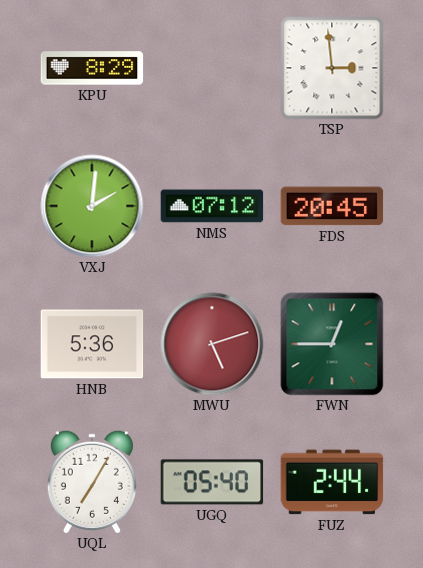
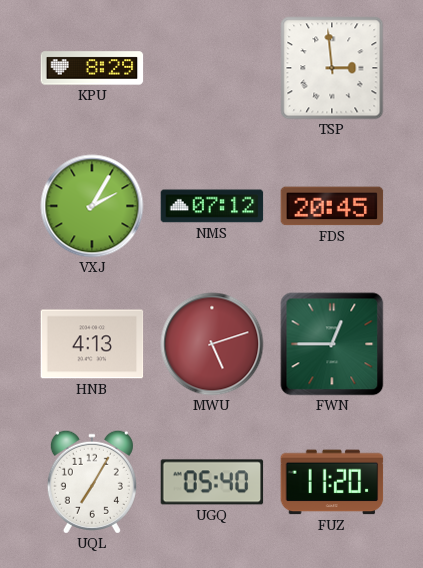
VXJ: 2:01 -> 2:05 (92, 206)
HNB: 5:36 -> 4:13 (92, 344)
FUZ: 2:44 -> 11:20 (332, 482)
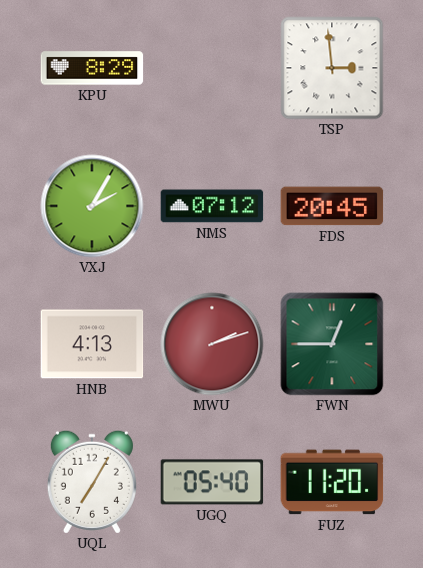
MWU: 5:12 -> 2:12 (212, 344)
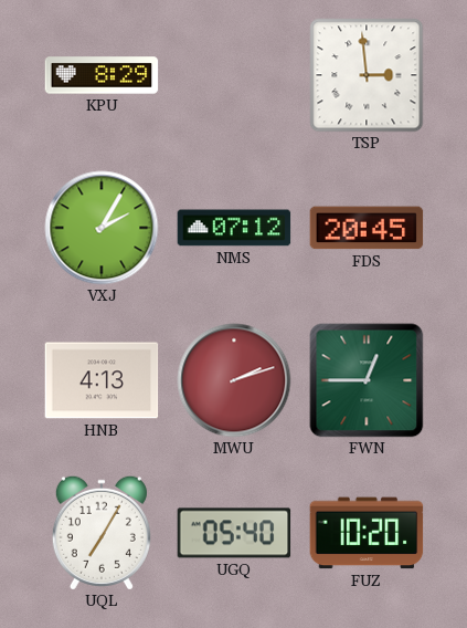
FUZ: 11:20 -> 10:20 (367, 533)
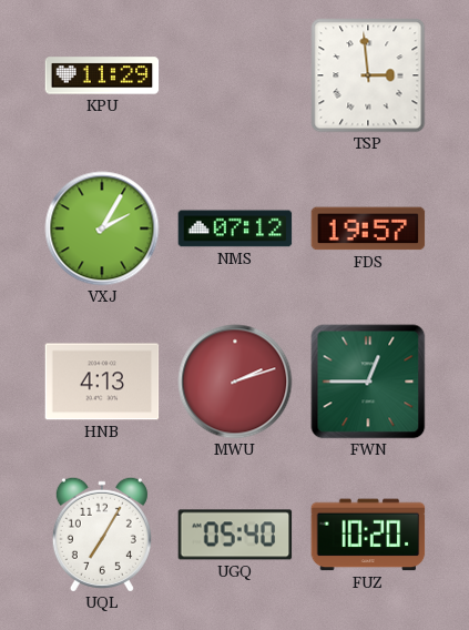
KPU: 8:29 -> 11:29 (102, 75)
FDS: 20:45 -> 19:57 (368, 228)
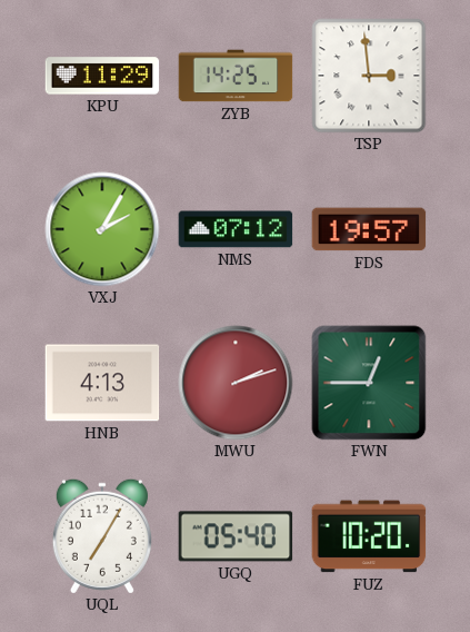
ZYB: none -> 14:25 (236, 76)
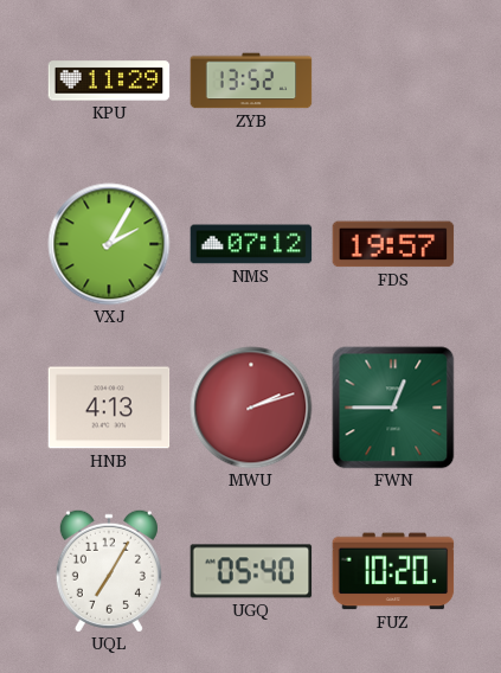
ZYB: 14:25 -> 13:52 (251, 81)
TSP: 2:59 -> none (369, 76)
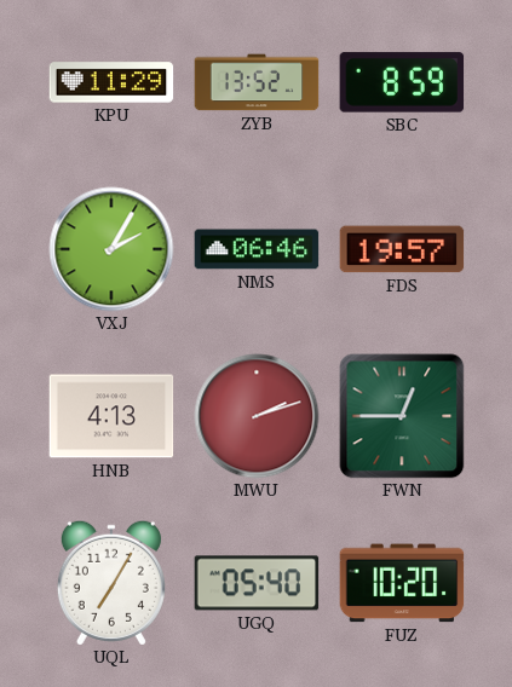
SBC: none -> 8:59 (402, 82)
NMS: 07:12 -> 06:46 (257, 249)
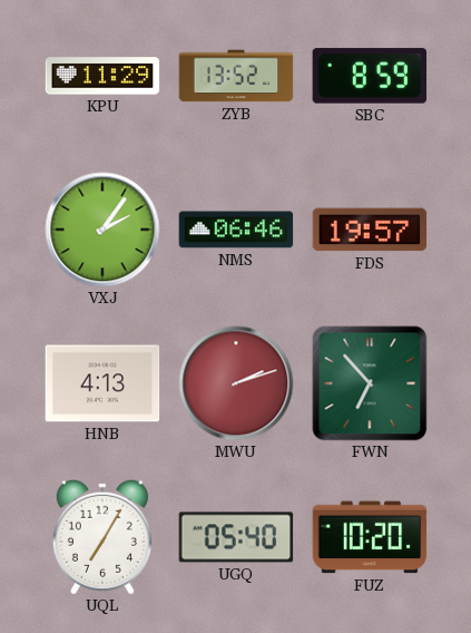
VXJ: 2:05 -> 2:06 (102, 230)
FWN: 12:45 -> 6:53 (370, 383)
